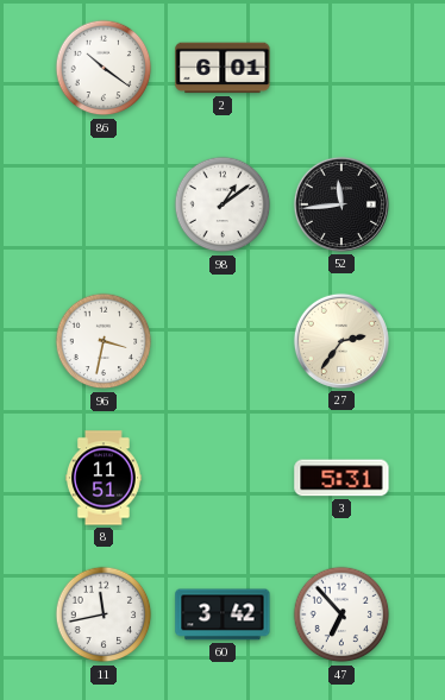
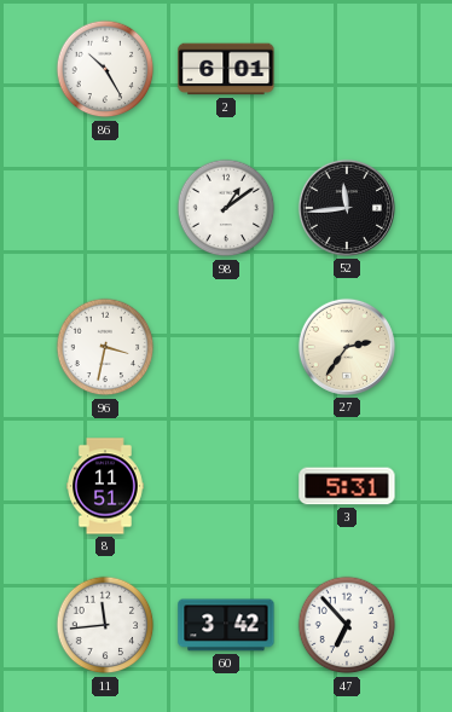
86: 10:21 -> 10:25 (105, 69)
11: 11:43 -> 11:44 (105, 625)
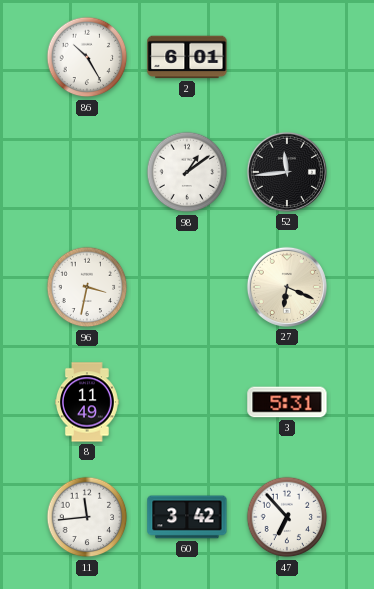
27: 2:36 -> 6:19 (287, 287)
8: 11:51 -> 11:49 (88, 402)
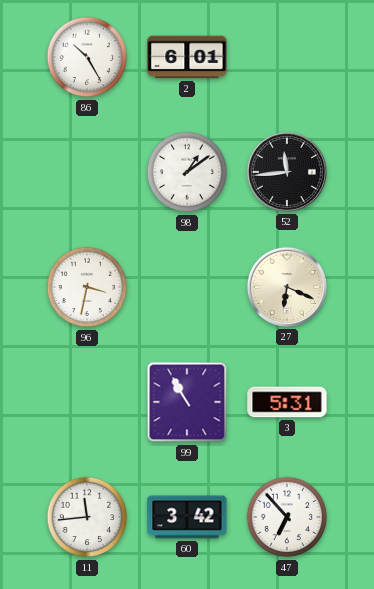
8: 11:49 -> none (88, 402)
99: none -> 10:55 (187, 402)
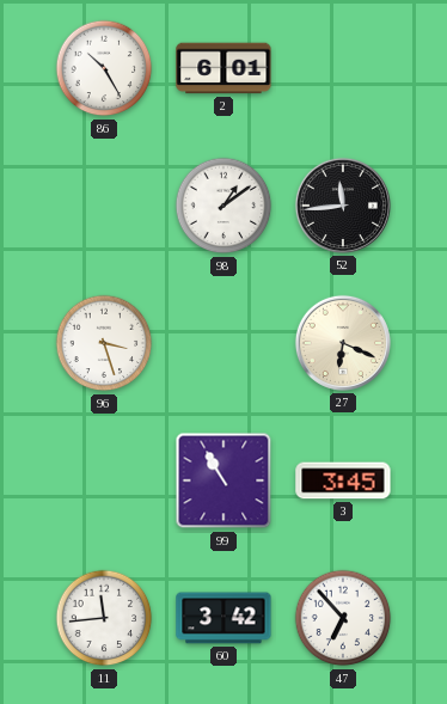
96: 3:32 -> 3:27 (104, 343)
3: 5:31 -> 3:45 (343, 480)
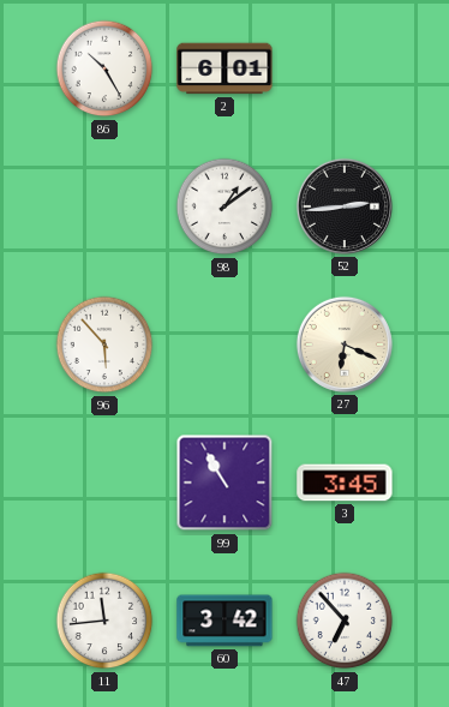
52: 11:44 -> 2:44 (345, 206)
96: 3:27 -> 5:53 (104, 344)
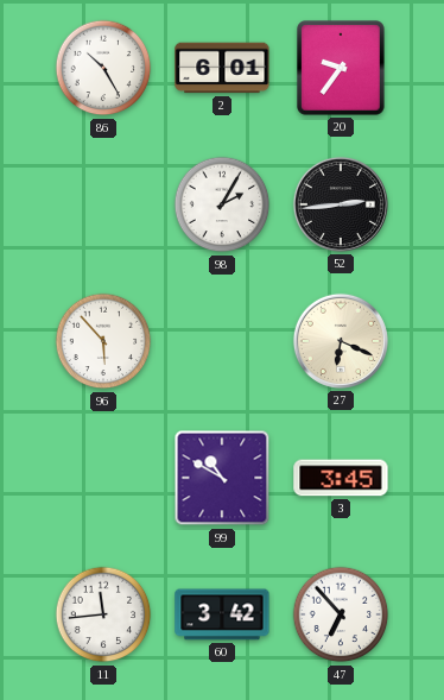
20: none -> 9:36 (341, 68)
98: 1:09 -> 2:05 (222, 204)
99: 10:55 -> 10:50 (222, 478)
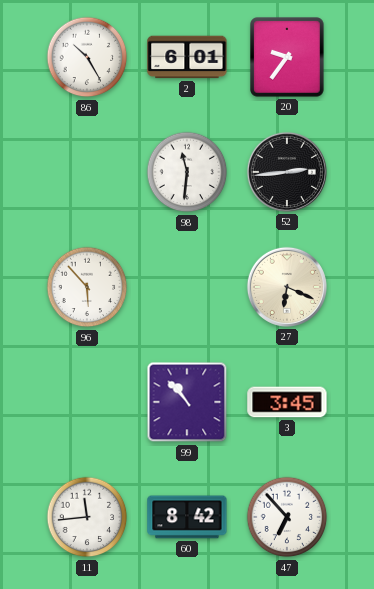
98: 2:05 -> 11:31 (187, 172)
99: 10:50 -> 10:53 (187, 402)
60: 3:42 -> 8:42 (187, 517)
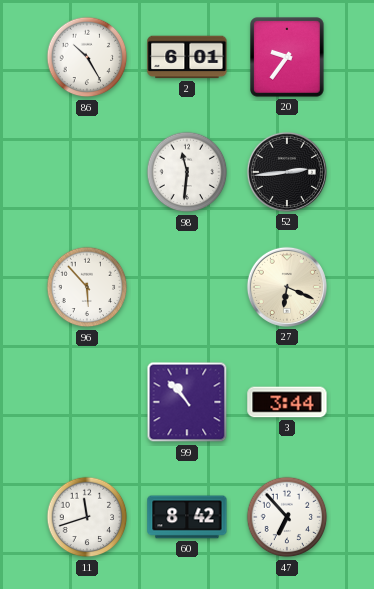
3: 3:45 -> 3:44 (287, 402)
11: 11:44 -> 11:42 (87, 517)
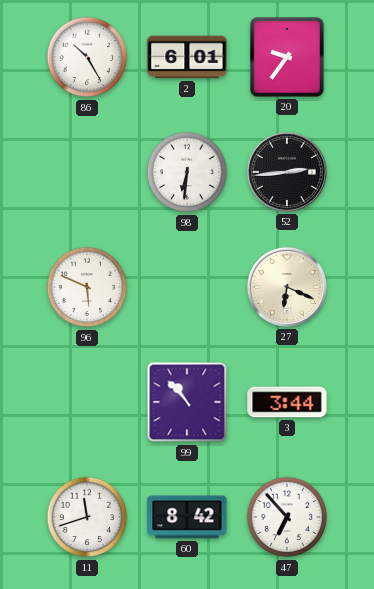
98: 11:31 -> 6:31 (187, 172)
96: 5:53 -> 5:49 (87, 287)
